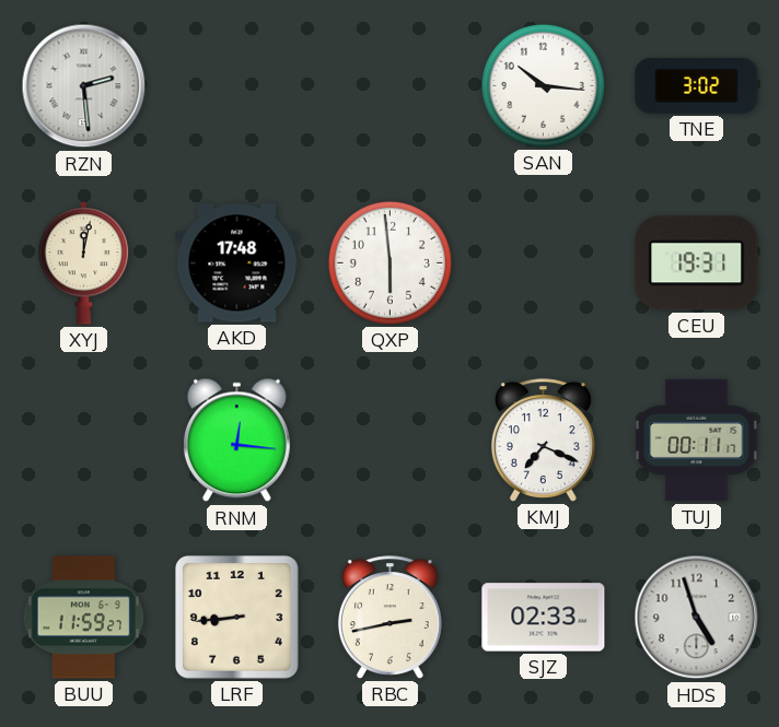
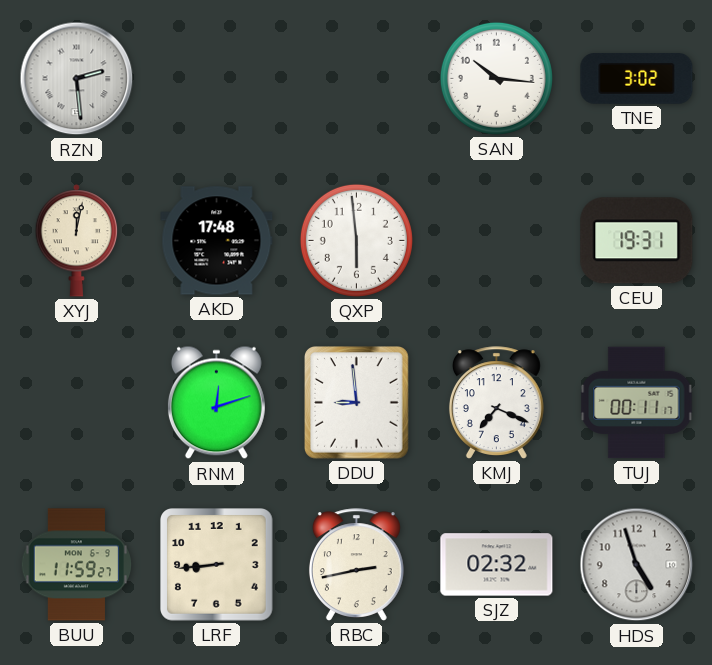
RNM: 12:16 -> 12:12 (216, 403)
DDU: none -> 8:59 (357, 403)
SJZ: 02:33 -> 02:32 (497, 565)
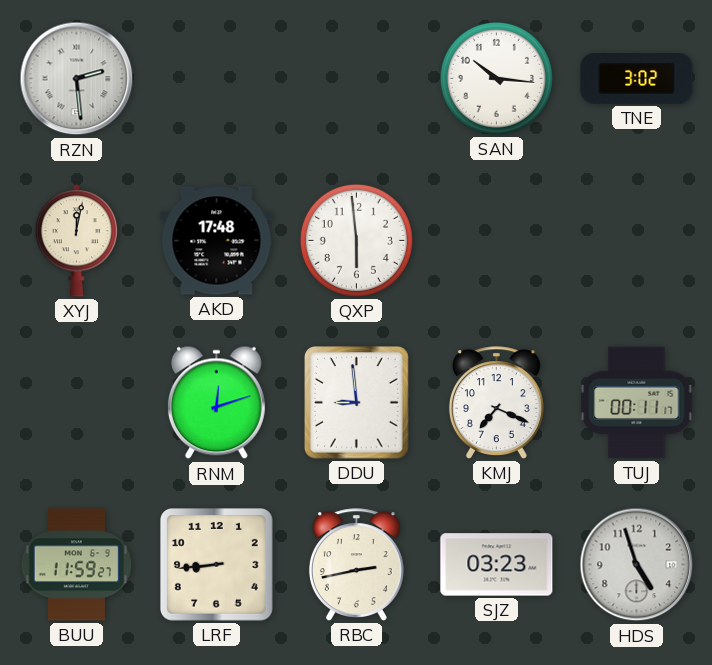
CEU: 19:31 -> none (637, 241)
SJZ: 02:32 -> 03:23 (497, 565)
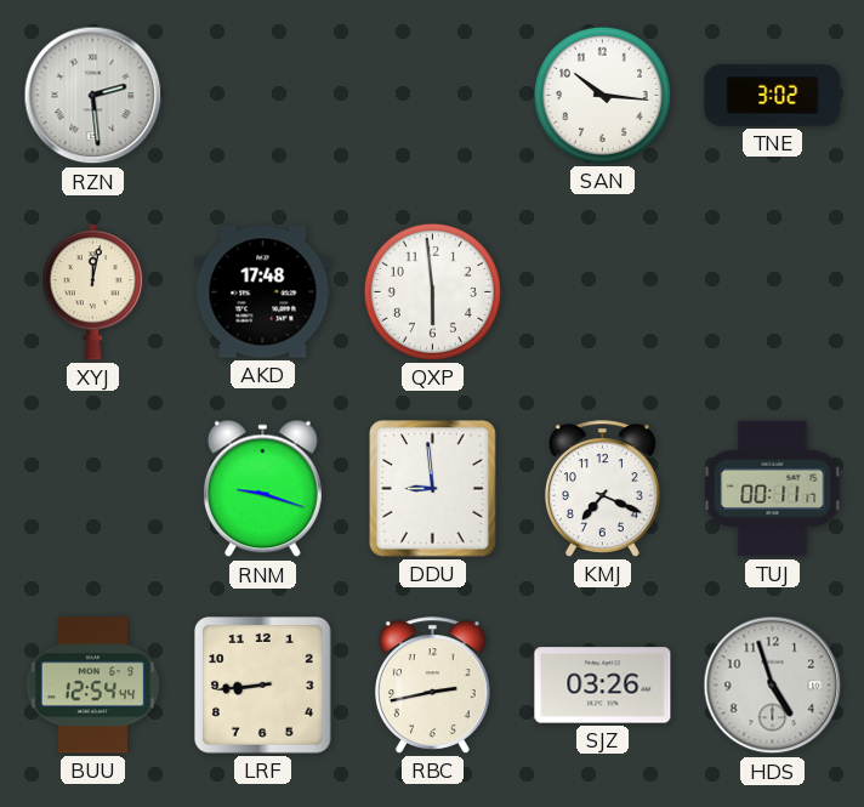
RNM: 12:12 -> 9:18 (262, 489)
BUU: 11:59 -> 12:54 (93, 686)
SJZ: 03:23 -> 03:26 (603, 686)
